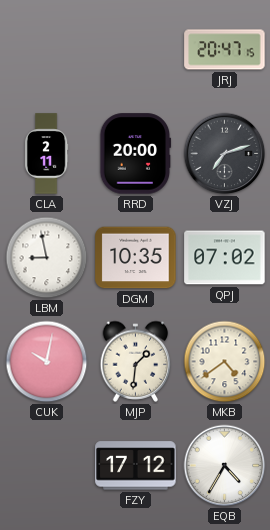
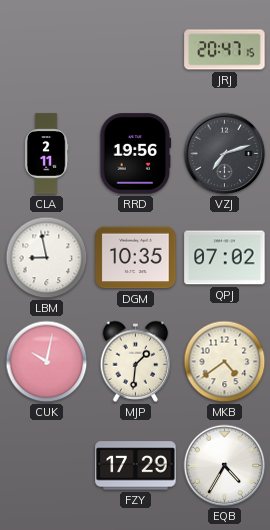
RRD: 20:00 -> 19:56 (136, 154)
FZY: 17:12 -> 17:29 (136, 466)
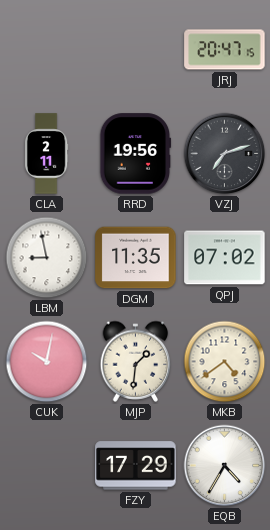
DGM: 10:35 -> 11:35 (136, 258)
